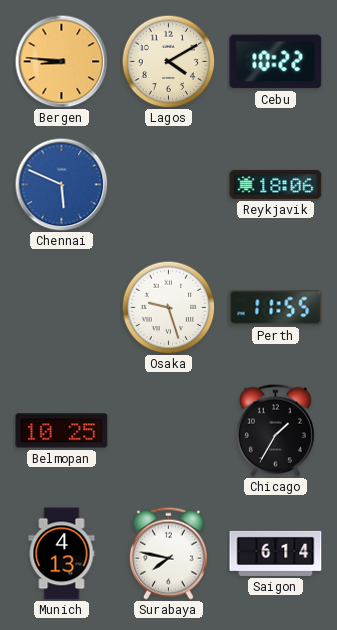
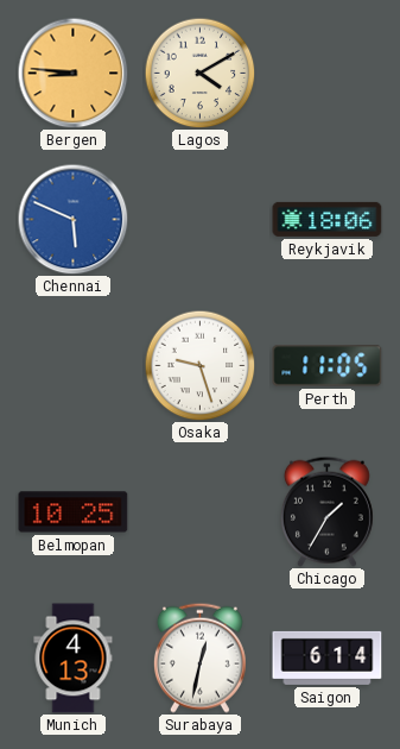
Cebu: 10:22 -> none (276, 62)
Perth: 11:55 -> 11:05 (328, 366)
Surabaya: 7:47 -> 12:32 (199, 657)
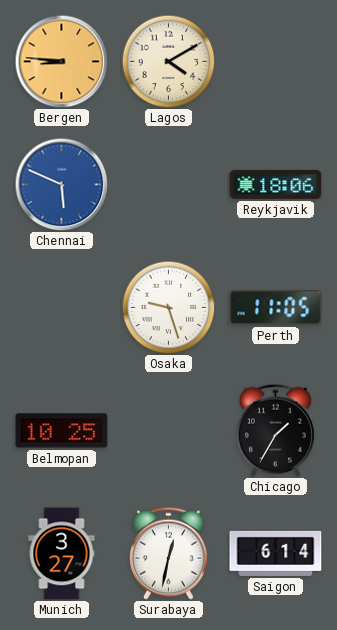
Munich: 4:13 -> 3:27 (62, 554)
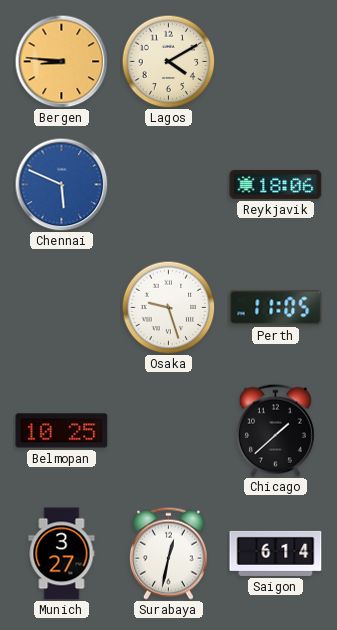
Chicago: 1:35 -> 1:38 (275, 430)
